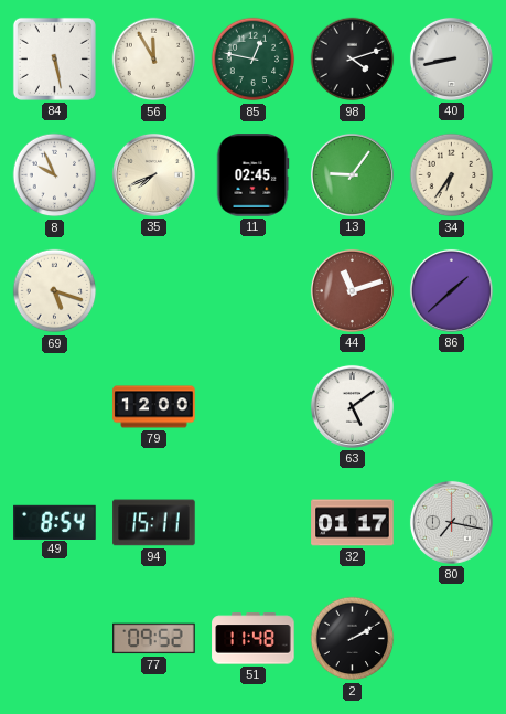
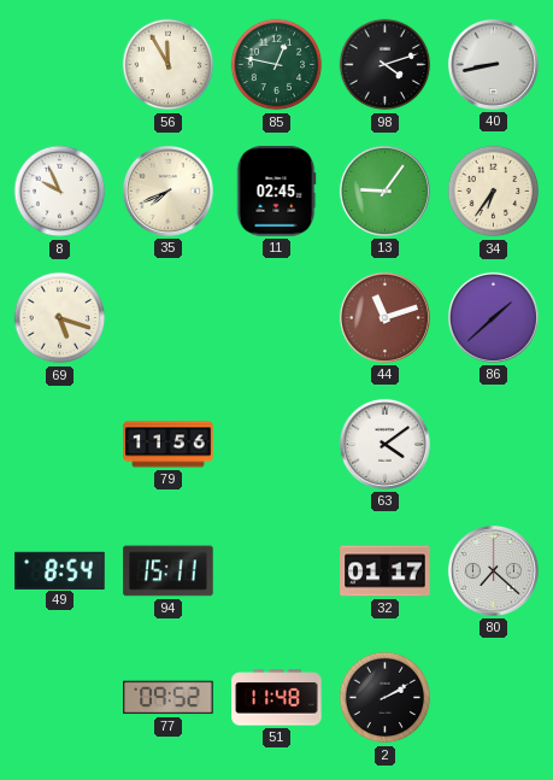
84: 5:28 -> none (54, 58)
79: 12:00 -> 11:56 (169, 445)
63: 5:09 -> 4:09 (384, 444)
80: 7:17 -> 7:22 (493, 570)
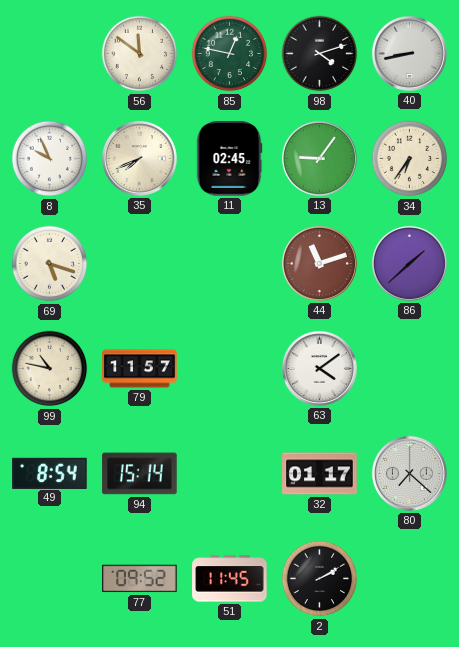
56: 11:55 -> 11:51 (140, 54)
99: none -> 10:47 (50, 369)
79: 11:56 -> 11:57 (140, 369)
94: 15:11 -> 15:14 (140, 474)
51: 11:48 -> 11:45 (230, 579)
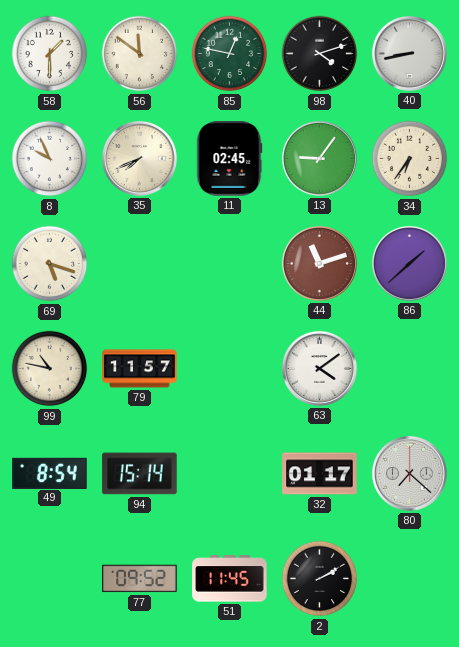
58: none -> 1:30 (50, 54)
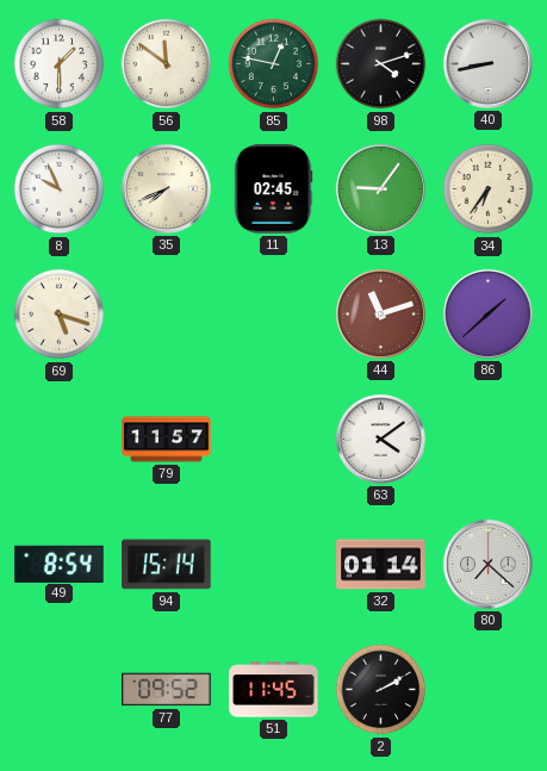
99: 10:47 -> none (50, 369)
32: 01:17 -> 01:14 (381, 565)
